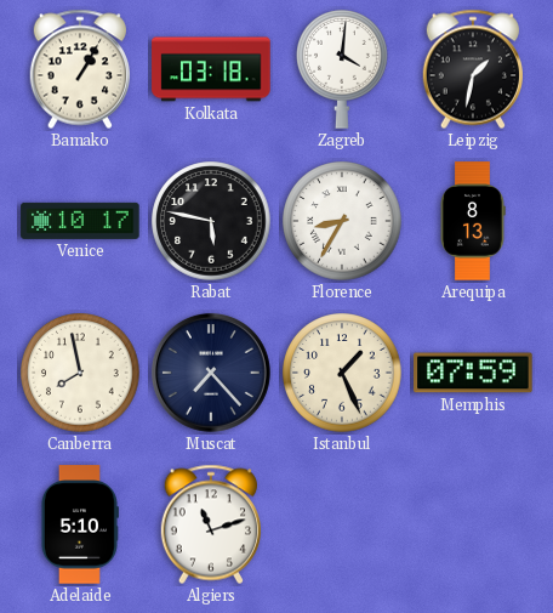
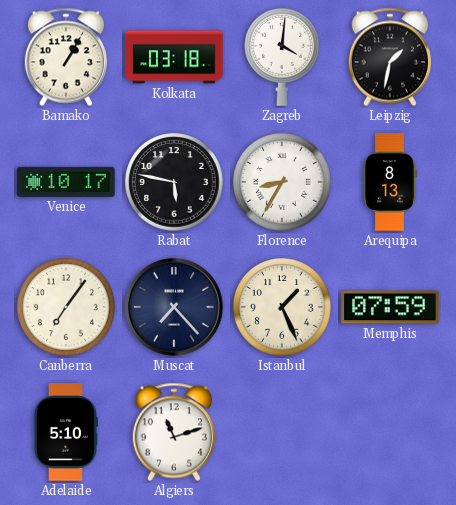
Canberra: 7:58 -> 7:06 (66, 307)
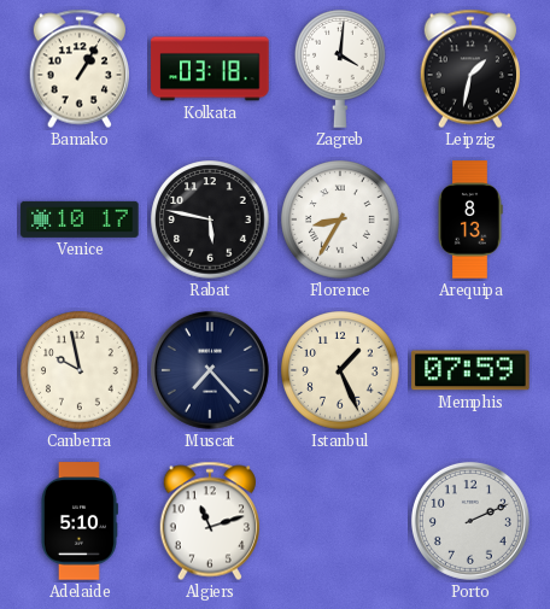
Canberra: 7:06 -> 9:58 (80, 370)
Porto: none -> 2:11 (470, 521)
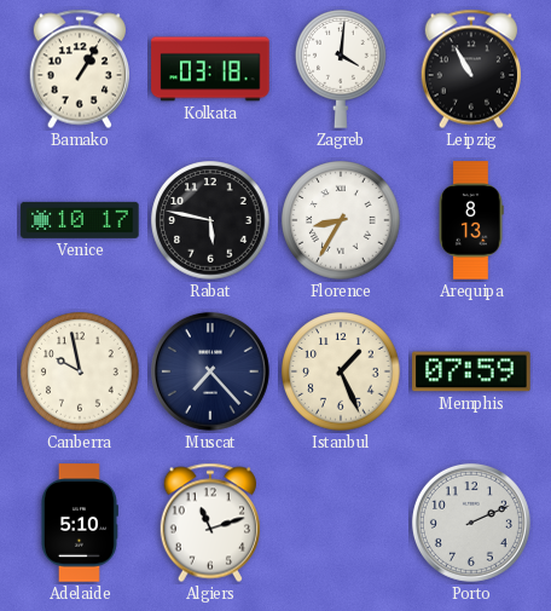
Leipzig: 1:32 -> 10:55 (470, 69)
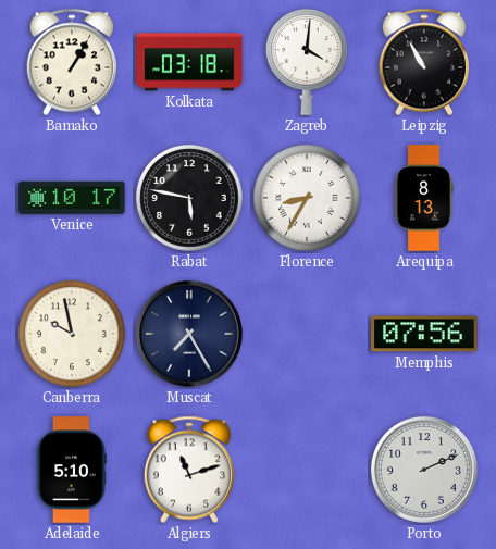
Muscat: 7:23 -> 7:25 (189, 334)
Istanbul: 1:26 -> none (341, 371)
Memphis: 07:59 -> 07:56 (424, 334)
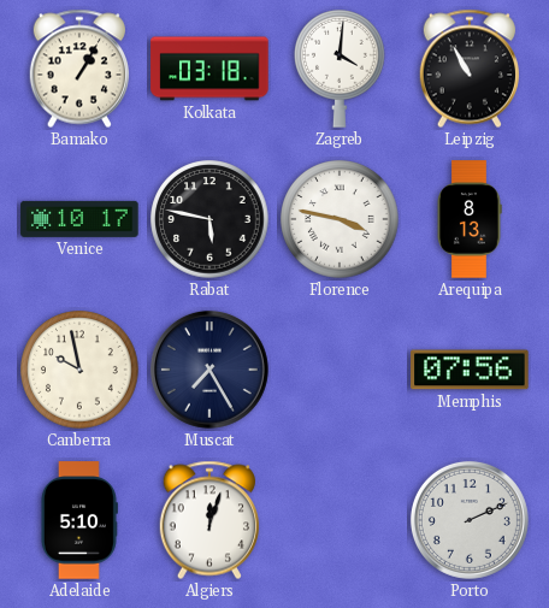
Florence: 8:35 -> 3:47 (340, 219)
Algiers: 11:12 -> 12:03 (208, 520)
